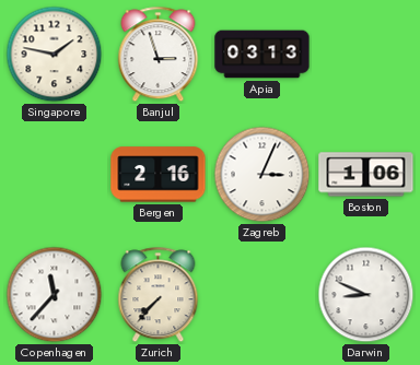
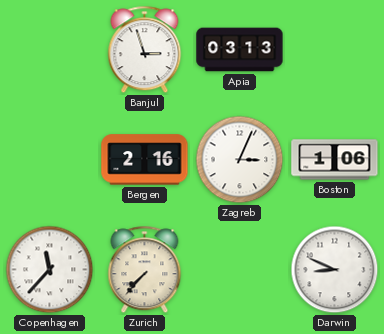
Singapore: 1:47 -> none (55, 55)
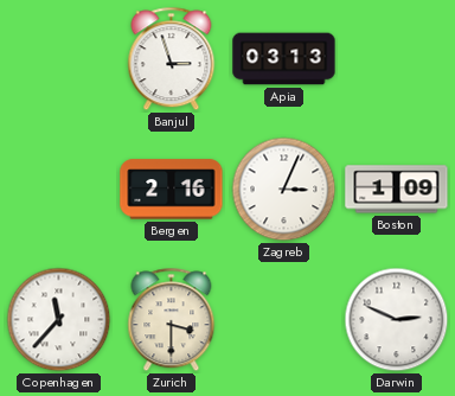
Boston: 1:06 -> 1:09 (397, 190)
Zurich: 7:37 -> 3:30 (172, 320)
Darwin: 8:49 -> 2:49 (397, 320)
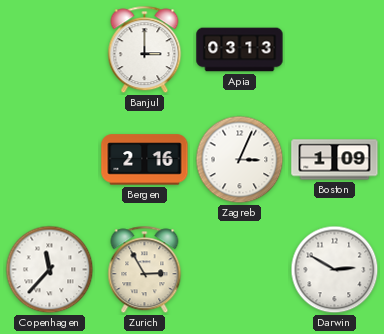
Banjul: 2:57 -> 3:00 (145, 50)
Zurich: 3:30 -> 2:55 (145, 270)
Darwin: 2:49 -> 2:50 (335, 270)
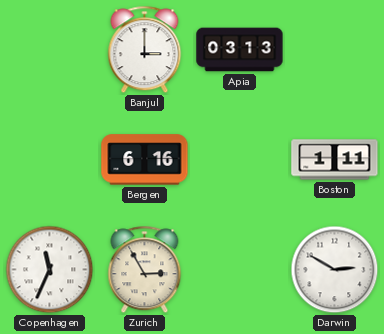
Bergen: 2:16 -> 6:16 (145, 160)
Zagreb: 3:04 -> none (240, 160)
Boston: 1:09 -> 1:11 (335, 160)
Copenhagen: 11:37 -> 11:34 (50, 270)
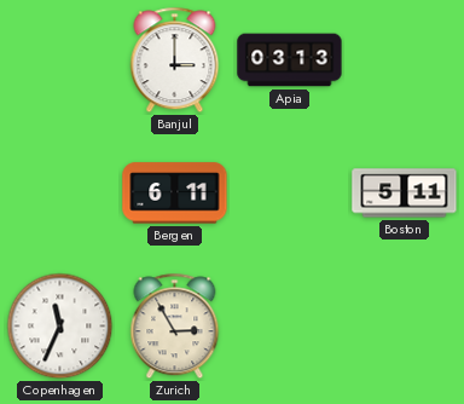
Bergen: 6:16 -> 6:11 (175, 194)
Boston: 1:11 -> 5:11 (405, 194)
Darwin: 2:50 -> none (335, 270)
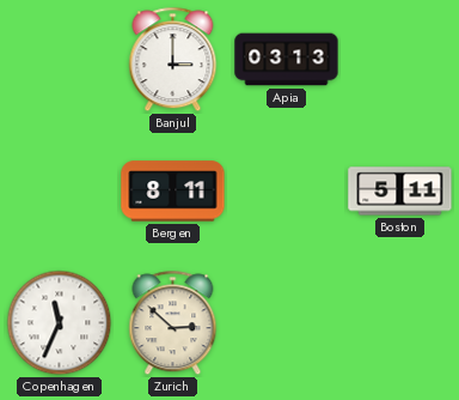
Bergen: 6:11 -> 8:11 (173, 192)
Zurich: 2:55 -> 2:52 (173, 323)
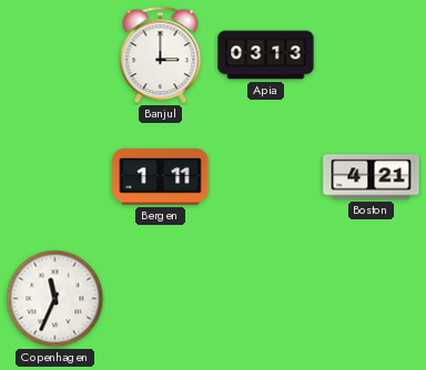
Bergen: 8:11 -> 1:11 (161, 177)
Boston: 5:11 -> 4:21 (372, 177)
Zurich: 2:52 -> none (173, 323)
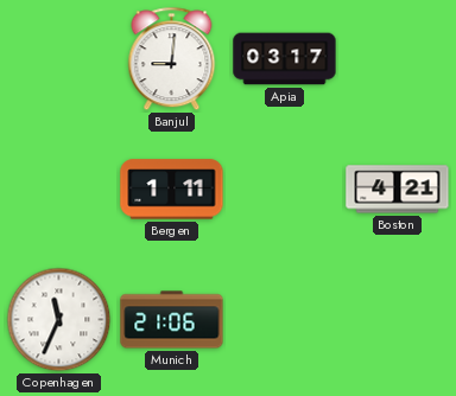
Banjul: 3:00 -> 9:01 (172, 59)
Apia: 03:13 -> 03:17 (285, 59)
Munich: none -> 21:06 (172, 320)
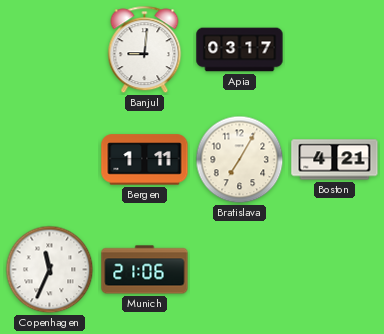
Bratislava: none -> 7:05 (240, 160)
